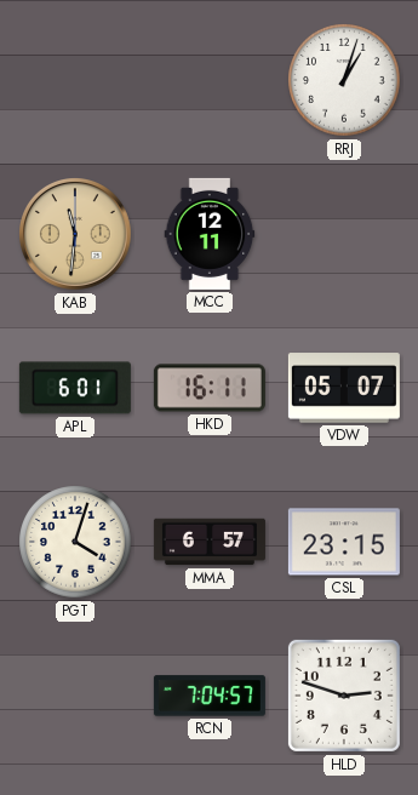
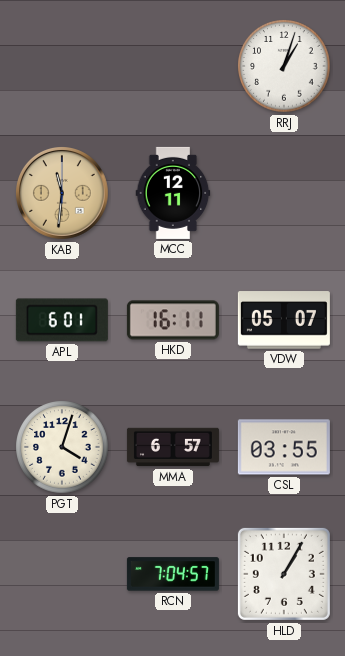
CSL: 23:15 -> 03:55 (284, 447)
HLD: 2:48 -> 1:05 (284, 574)
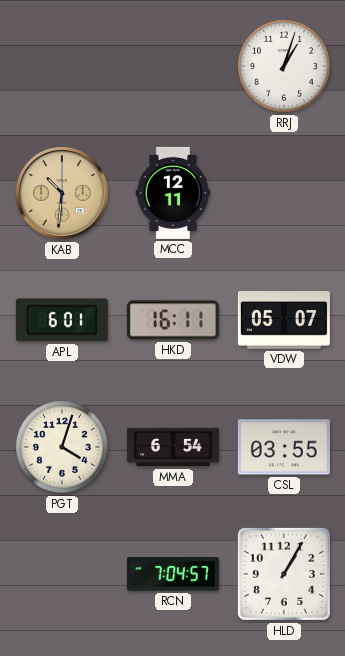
KAB: 11:31 -> 10:31 (63, 194)
MMA: 6:57 -> 6:54 (173, 447)
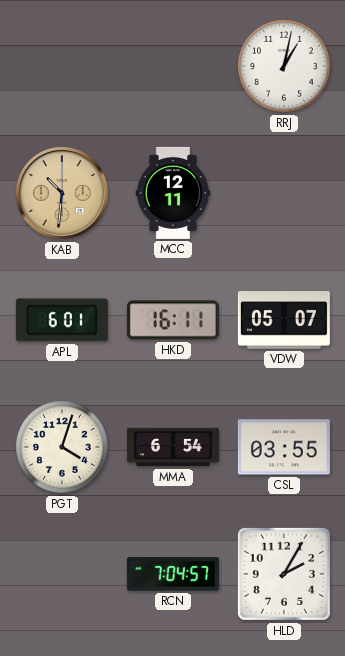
RRJ: 1:03 -> 1:02 (284, 66)
HLD: 1:05 -> 2:05 (284, 574)
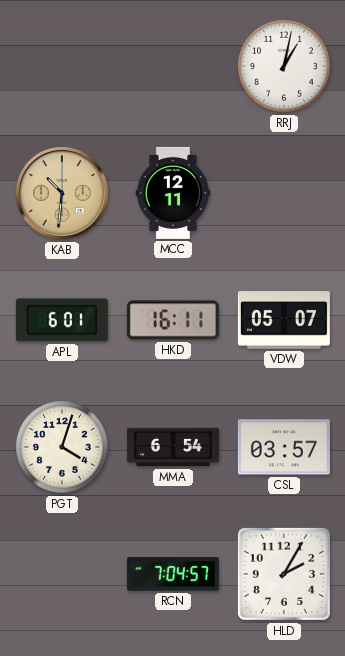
CSL: 03:55 -> 03:57 (284, 447)
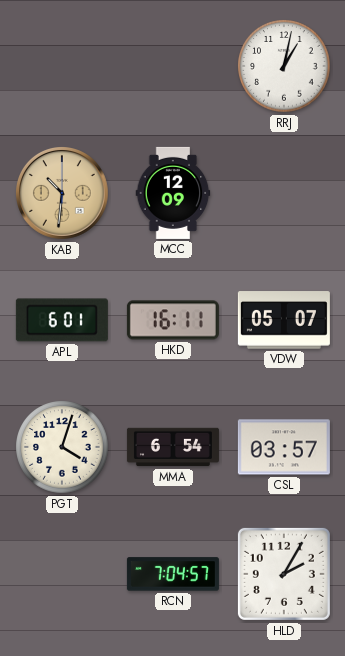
MCC: 12:11 -> 12:09 (173, 193)
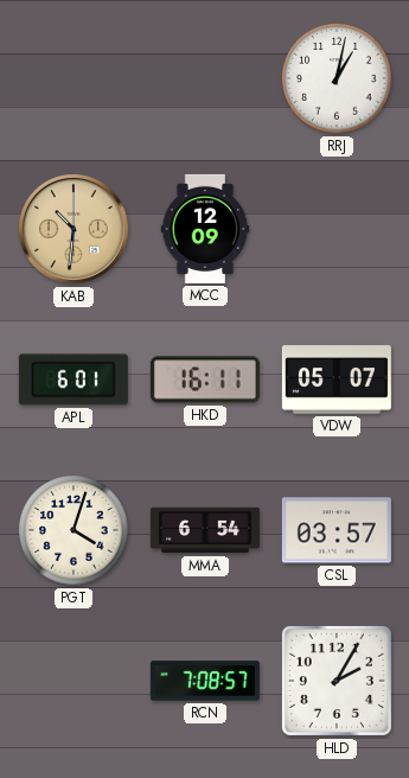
RCN: 7:04 -> 7:08 (205, 681)
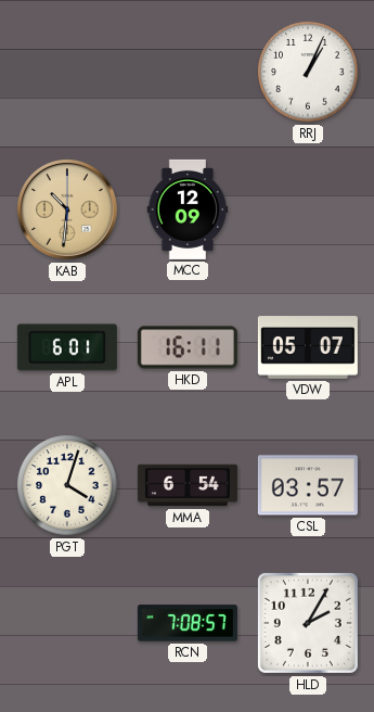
RRJ: 1:02 -> 1:04 (308, 72)
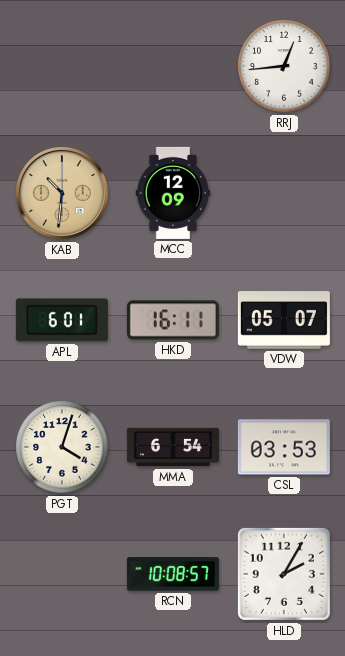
RRJ: 1:04 -> 12:44 (284, 66)
CSL: 03:57 -> 03:53 (284, 447)
RCN: 7:08 -> 10:08 (173, 574)
